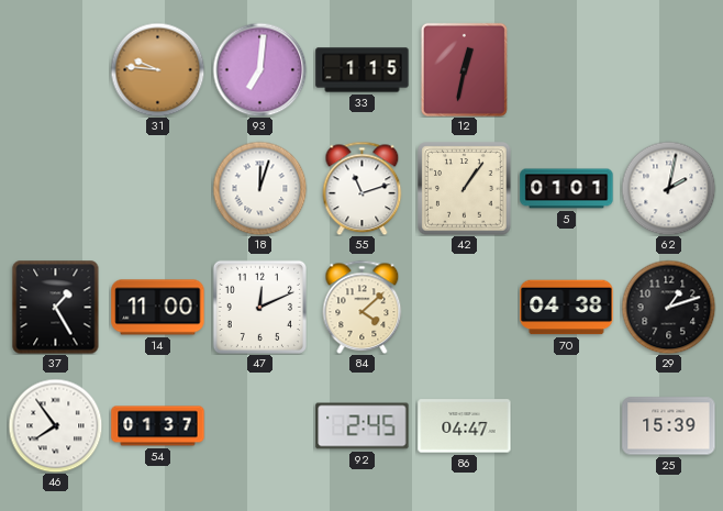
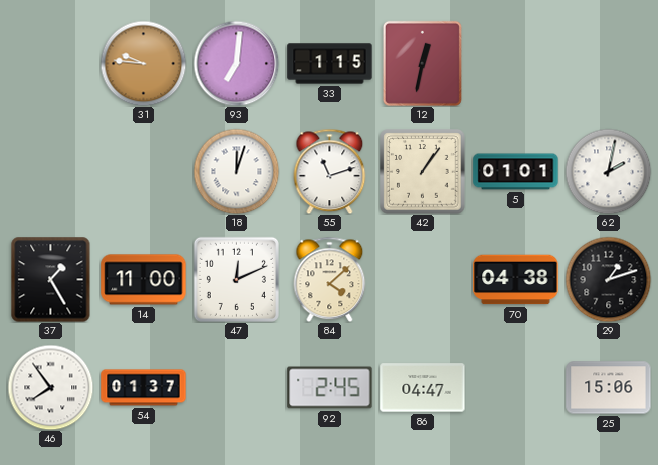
25: 15:39 -> 15:06 (609, 388)
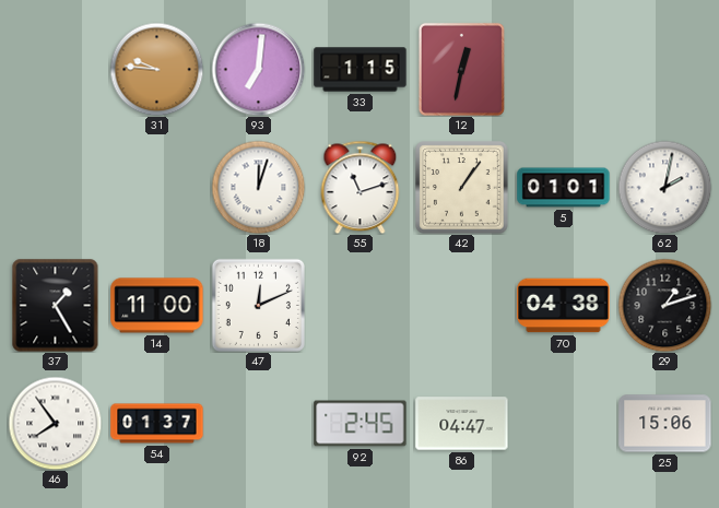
84: 4:08 -> none (330, 279)
